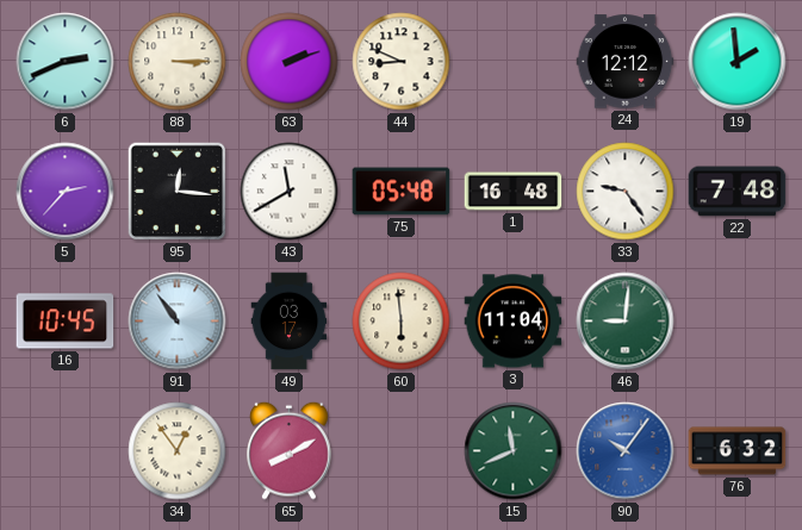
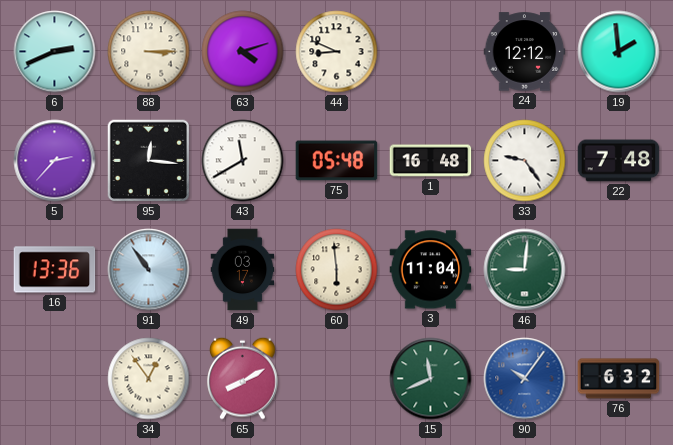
63: 2:12 -> 4:12 (243, 52)
16: 10:45 -> 13:36 (55, 270)
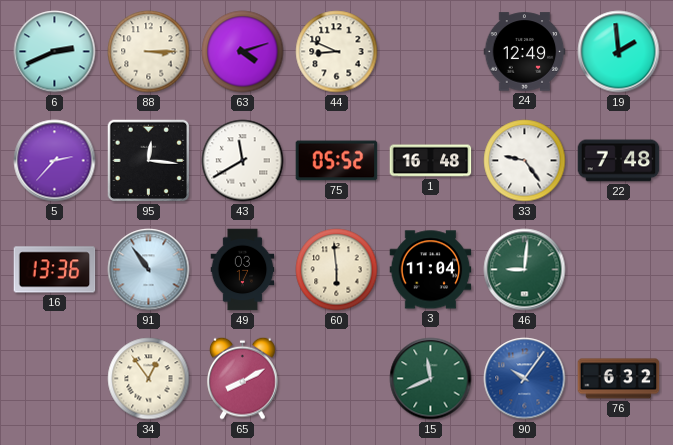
24: 12:12 -> 12:49 (525, 52)
75: 05:48 -> 05:52 (337, 161)
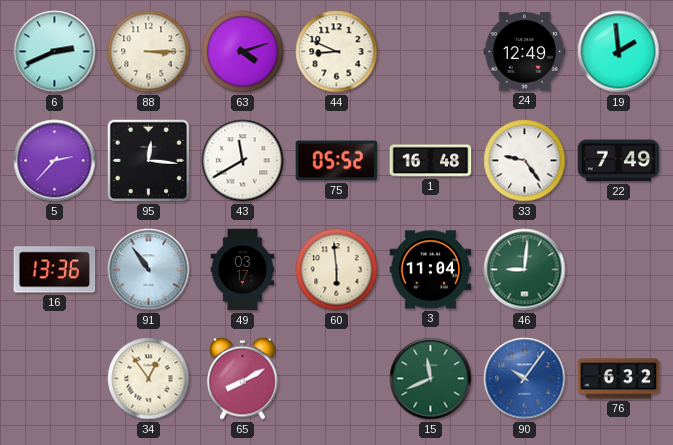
22: 7:48 -> 7:49 (619, 161)
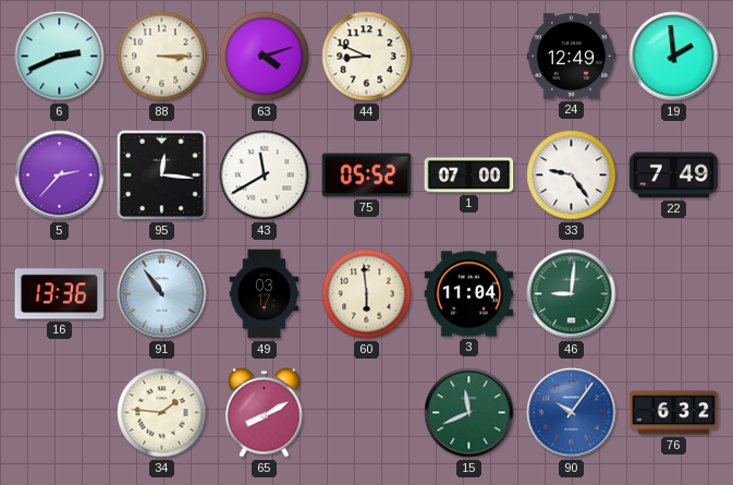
1: 16:48 -> 07:00 (469, 175)
34: 12:54 -> 1:46 (162, 413)
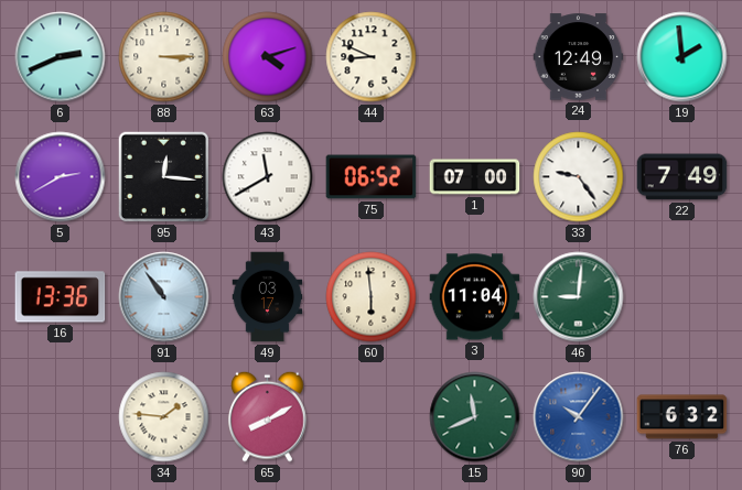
5: 2:37 -> 2:40 (61, 177)
75: 05:52 -> 06:52 (372, 177)
